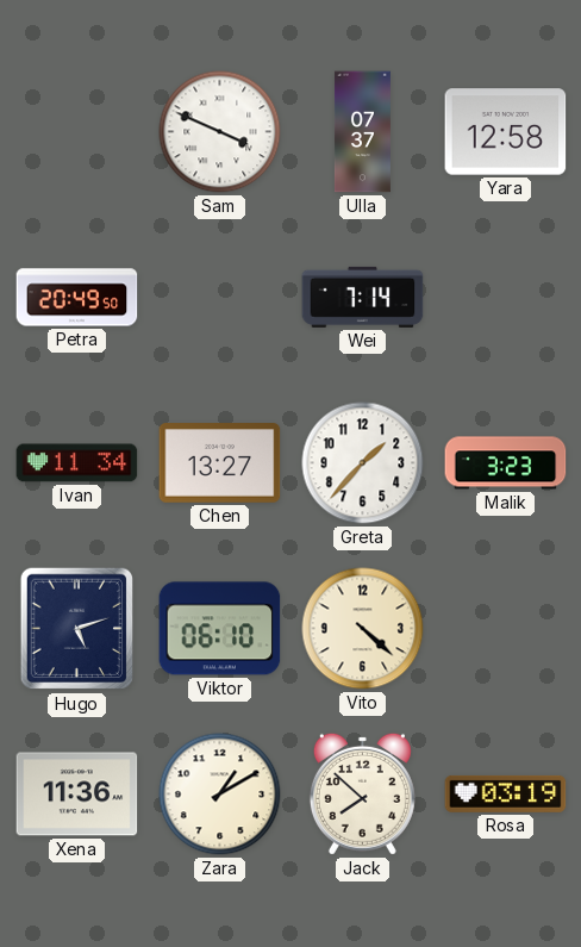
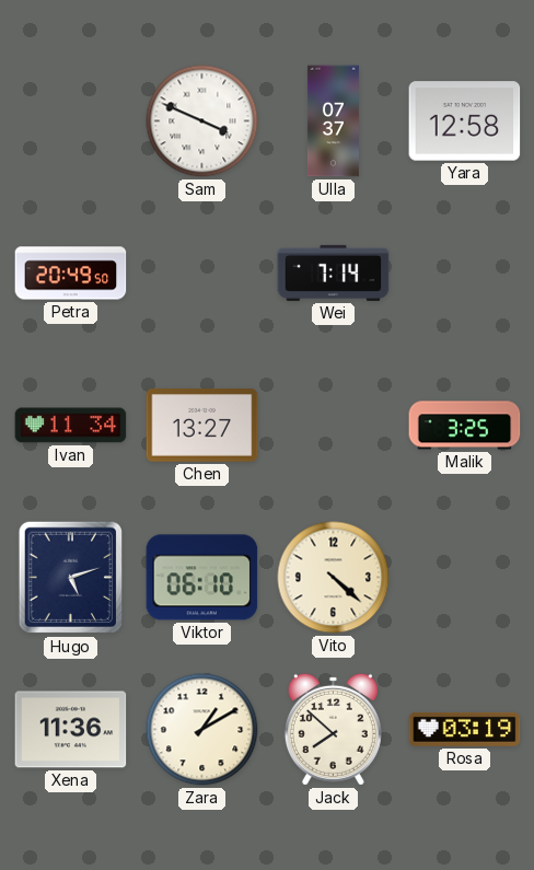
Greta: 1:37 -> none (363, 463)
Malik: 3:23 -> 3:25 (465, 426)
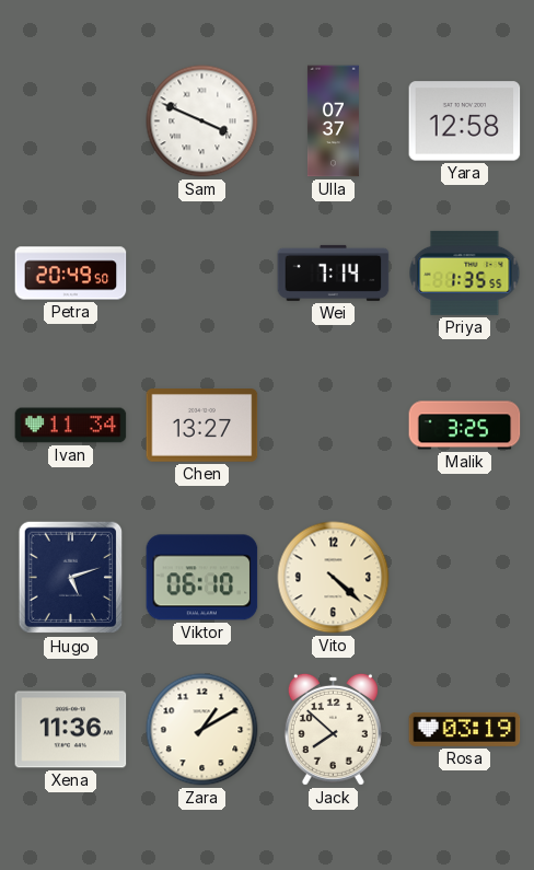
Priya: none -> 1:35 (465, 272)
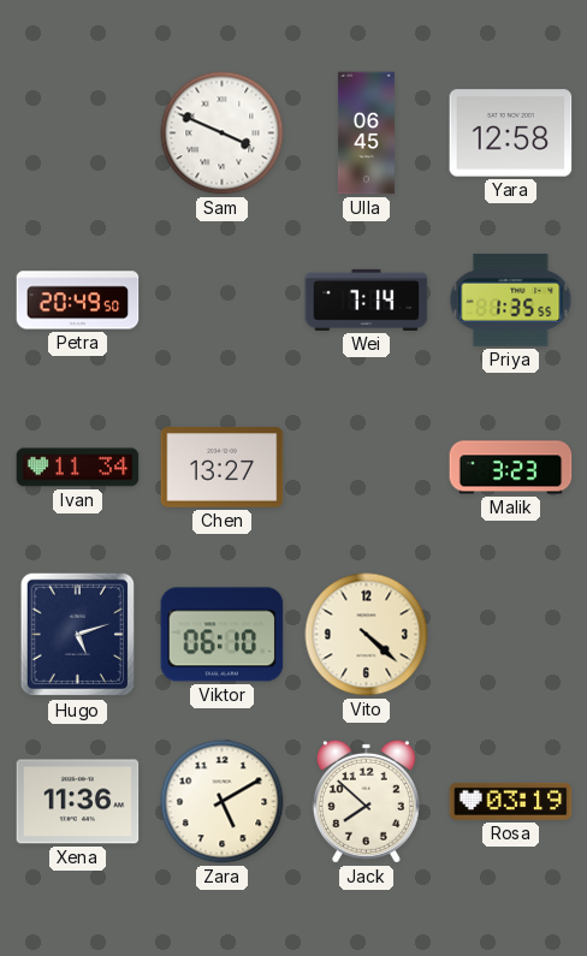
Ulla: 07:37 -> 06:45 (366, 133)
Malik: 3:25 -> 3:23 (511, 468)
Zara: 1:10 -> 5:10 (223, 802)
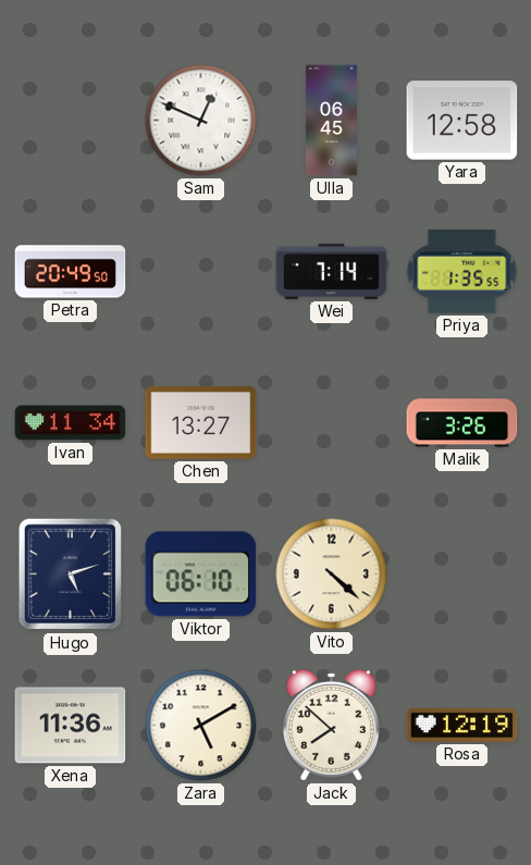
Sam: 3:49 -> 12:49 (201, 121)
Malik: 3:23 -> 3:26 (462, 423)
Rosa: 03:19 -> 12:19 (462, 725)
